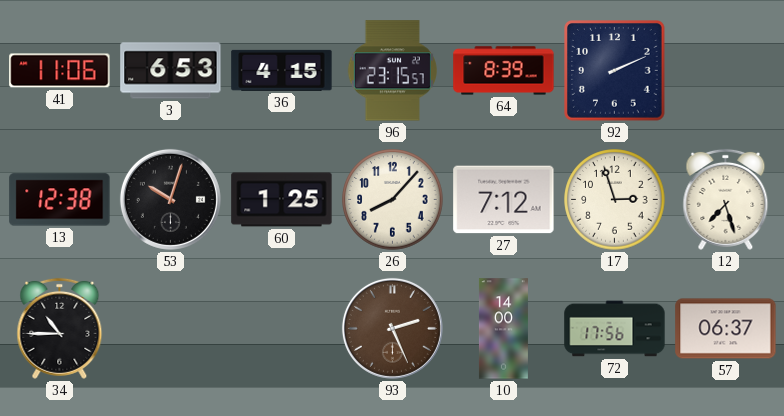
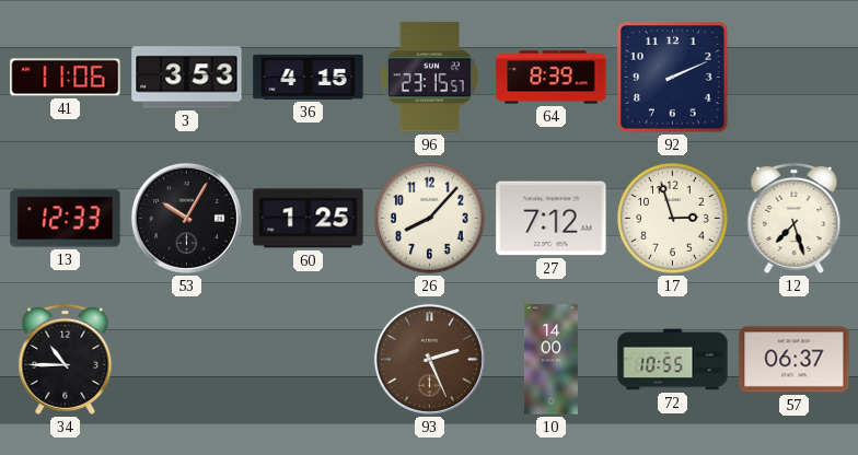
3: 6:53 -> 3:53 (187, 78)
13: 12:38 -> 12:33 (66, 219)
53: 10:03 -> 10:05 (186, 218)
72: 17:56 -> 10:55 (673, 360)
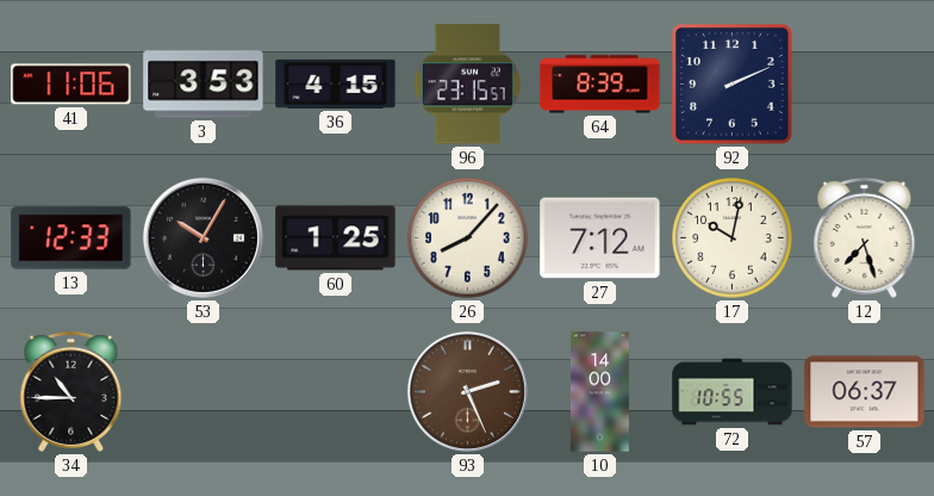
17: 2:57 -> 10:02 (733, 238)
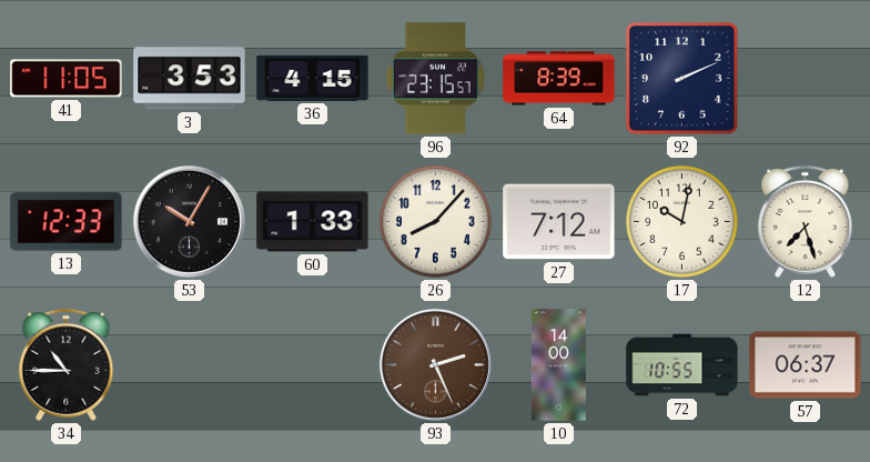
41: 11:06 -> 11:05 (67, 79)
60: 1:25 -> 1:33 (313, 222)
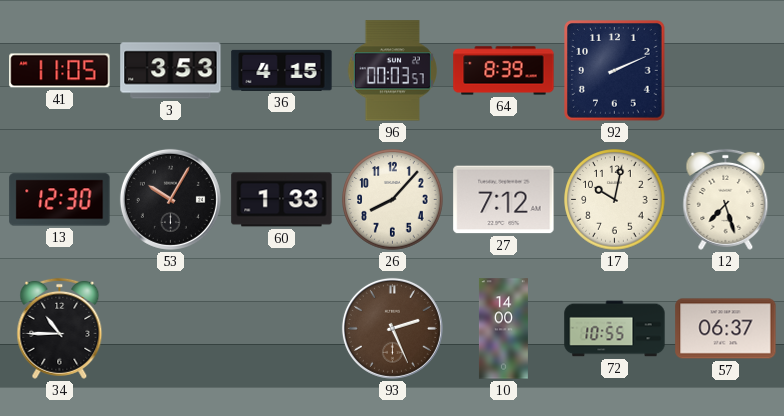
96: 23:15 -> 00:03 (392, 71)
13: 12:33 -> 12:30 (60, 200)
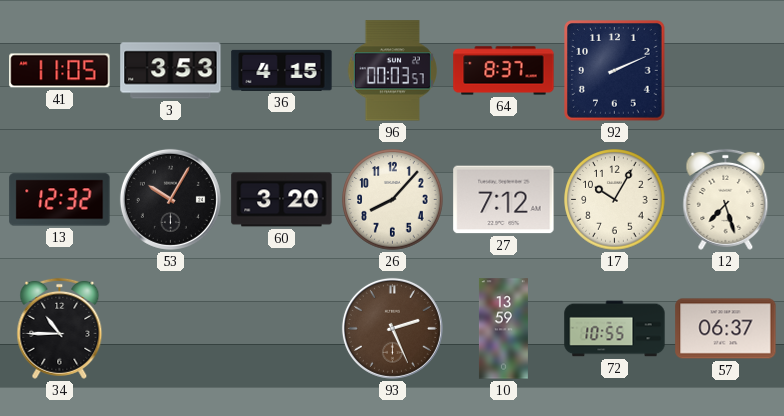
64: 8:39 -> 8:37 (504, 71)
13: 12:30 -> 12:32 (60, 200)
60: 1:33 -> 3:20 (282, 200)
17: 10:02 -> 10:05 (615, 200)
10: 14:00 -> 13:59 (503, 329)
